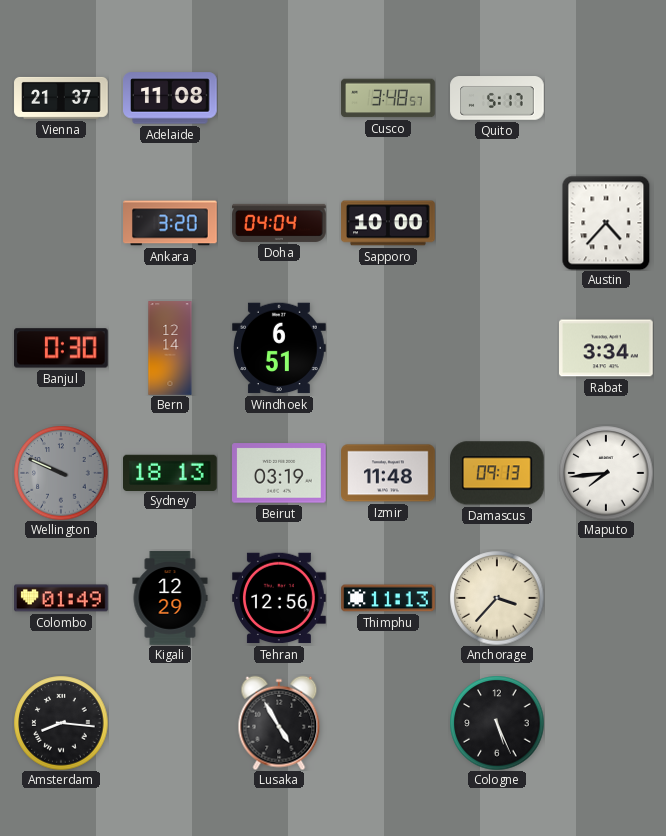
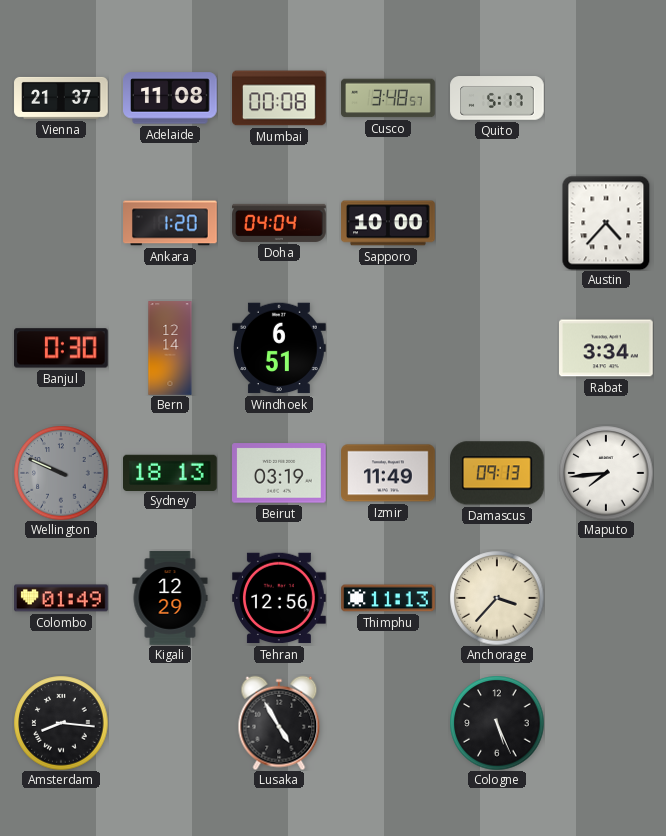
Mumbai: none -> 00:08 (279, 98)
Ankara: 3:20 -> 1:20 (170, 223)
Izmir: 11:48 -> 11:49 (388, 473)
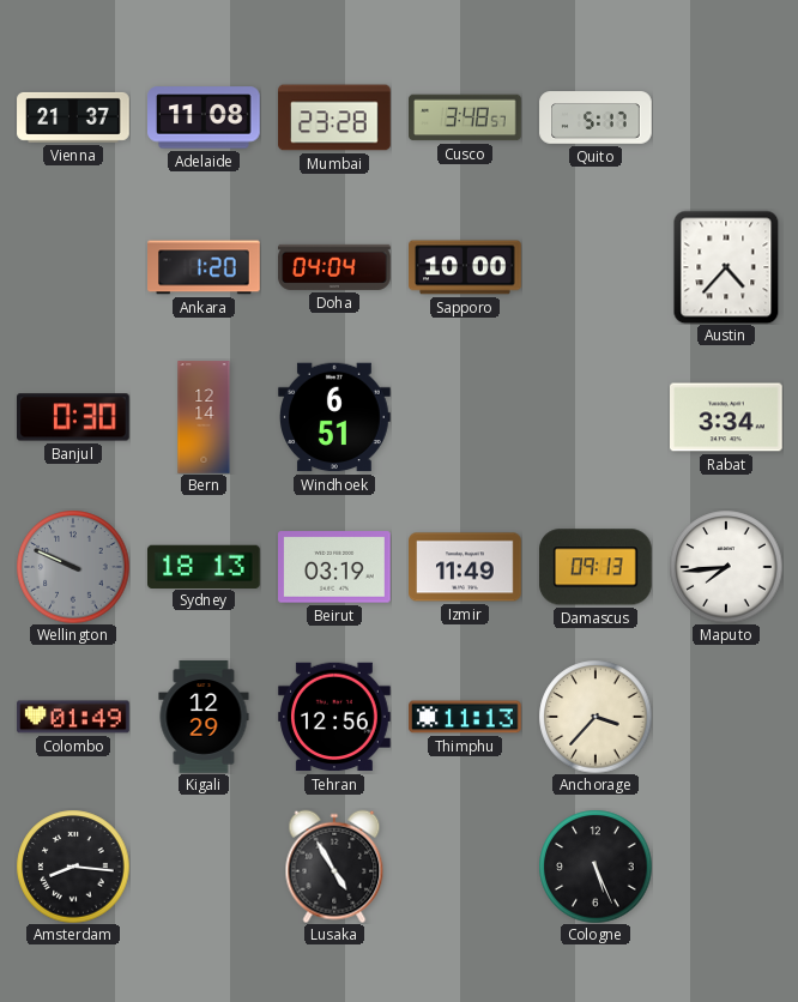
Mumbai: 00:08 -> 23:28 (334, 117)
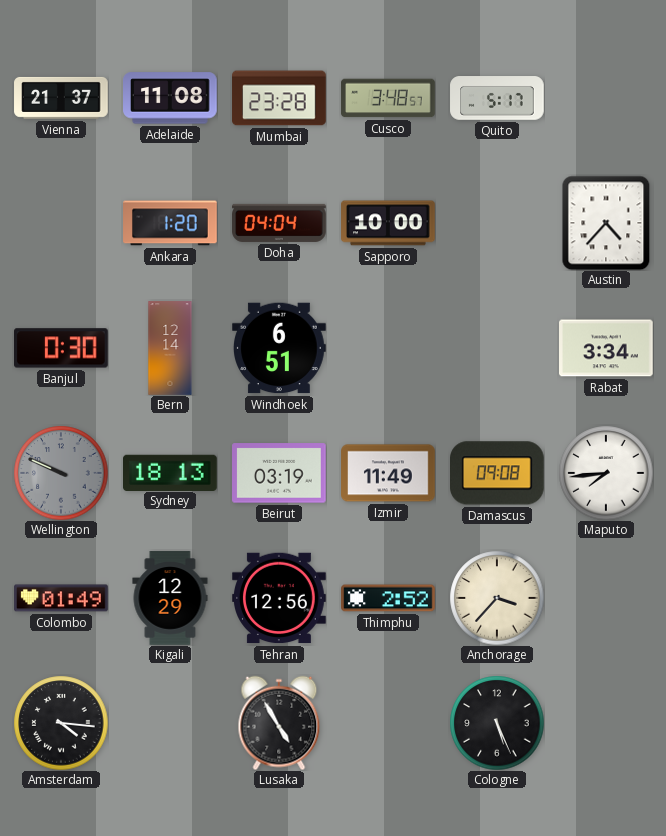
Damascus: 09:13 -> 09:08 (498, 473)
Thimphu: 11:13 -> 2:52 (388, 598)
Amsterdam: 8:16 -> 4:16 (61, 723)
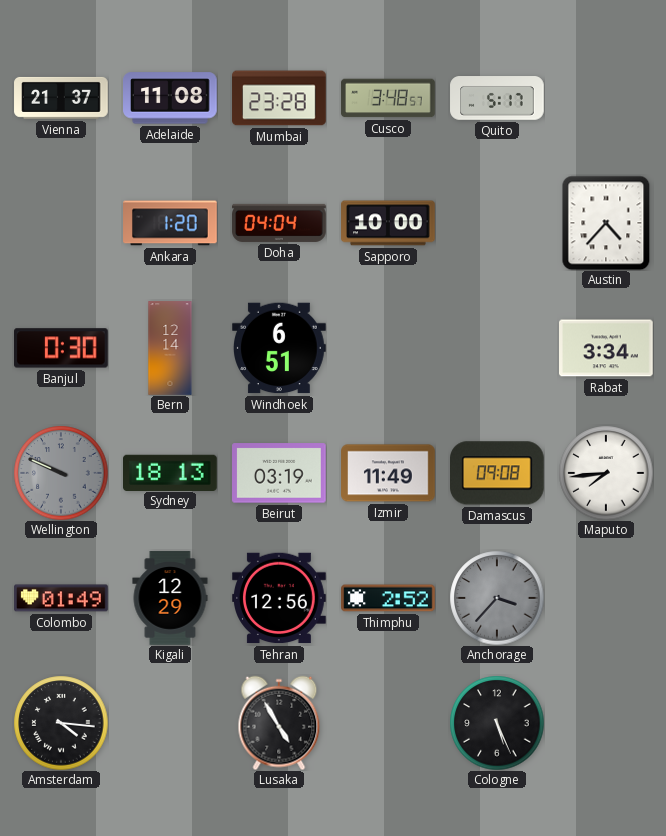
Anchorage dial: cream -> grey (497, 598)
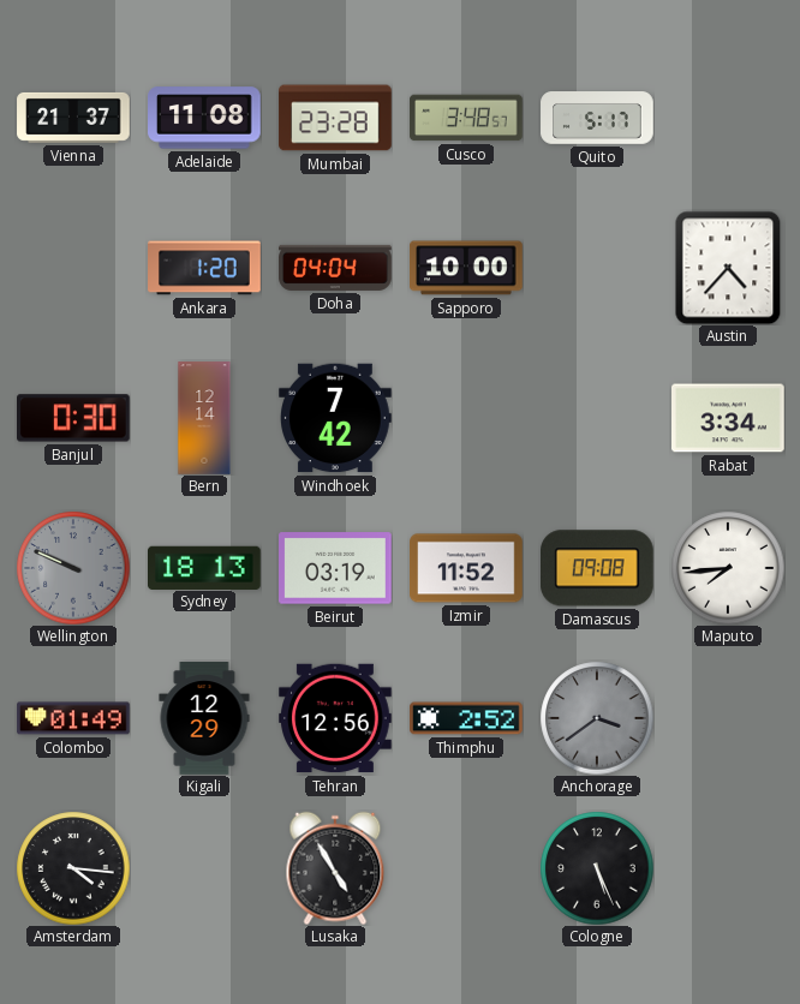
Windhoek: 6:51 -> 7:42 (335, 418)
Izmir: 11:49 -> 11:52 (466, 568)
Anchorage: 3:37 -> 3:39 (597, 718)
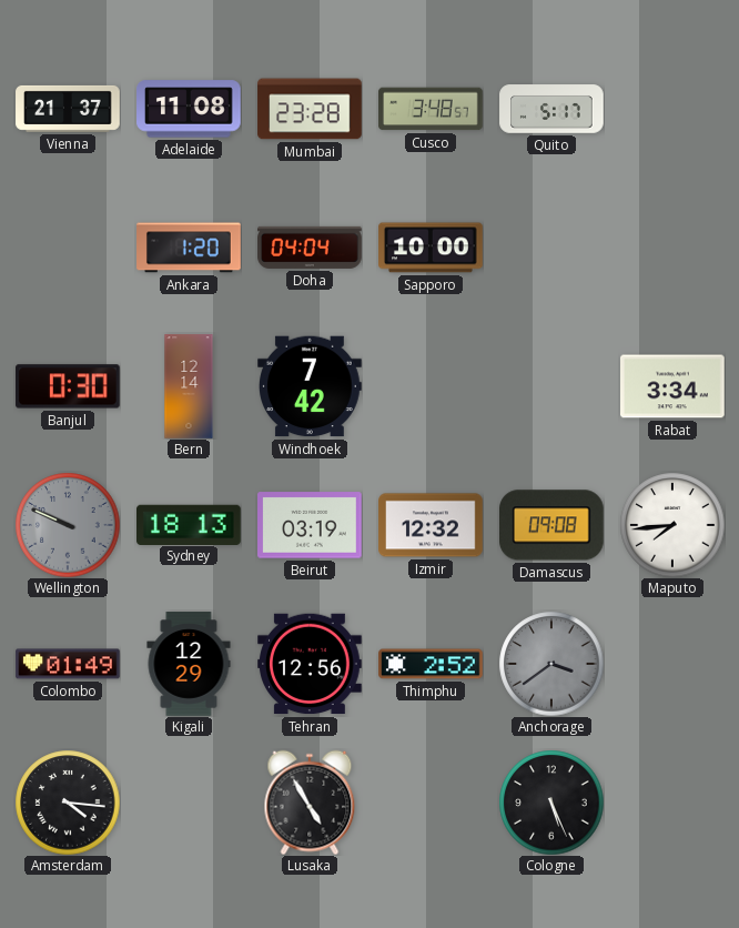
Austin: 4:37 -> none (728, 268)
Izmir: 11:52 -> 12:32 (431, 525)
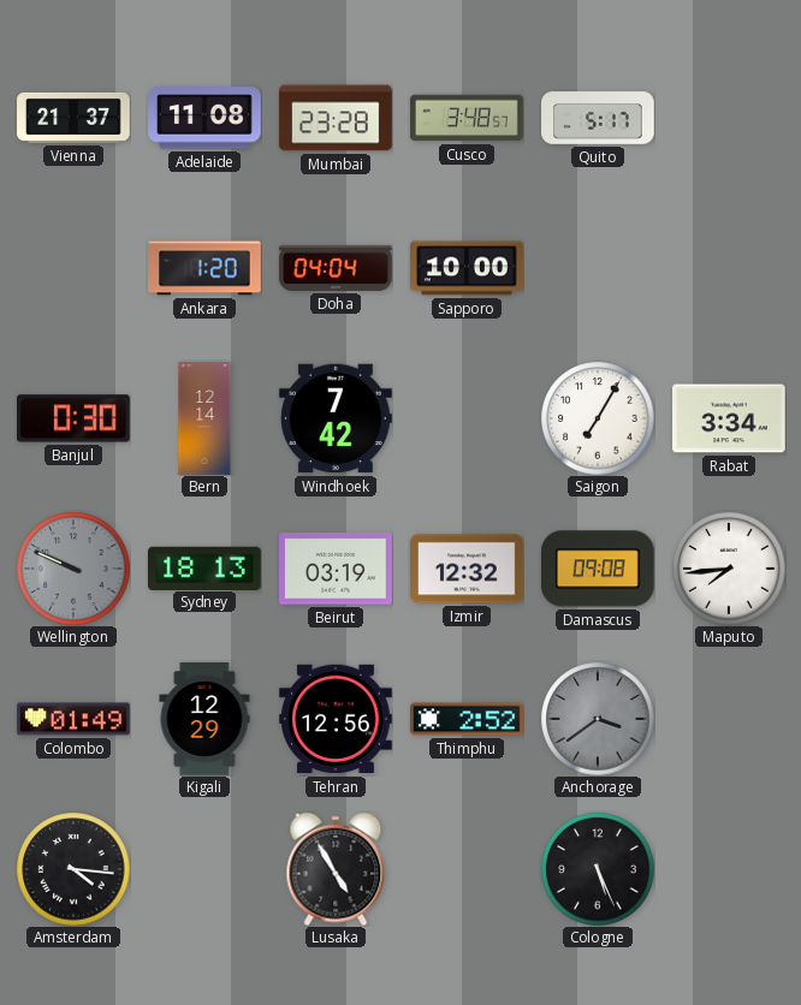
Saigon: none -> 7:05 (598, 418)
